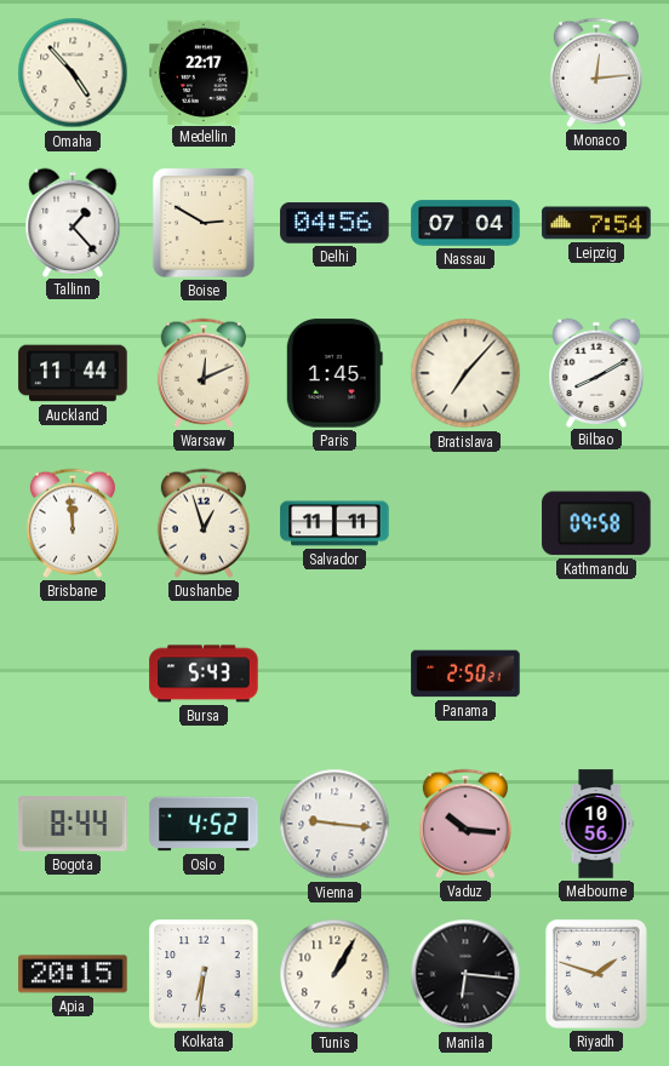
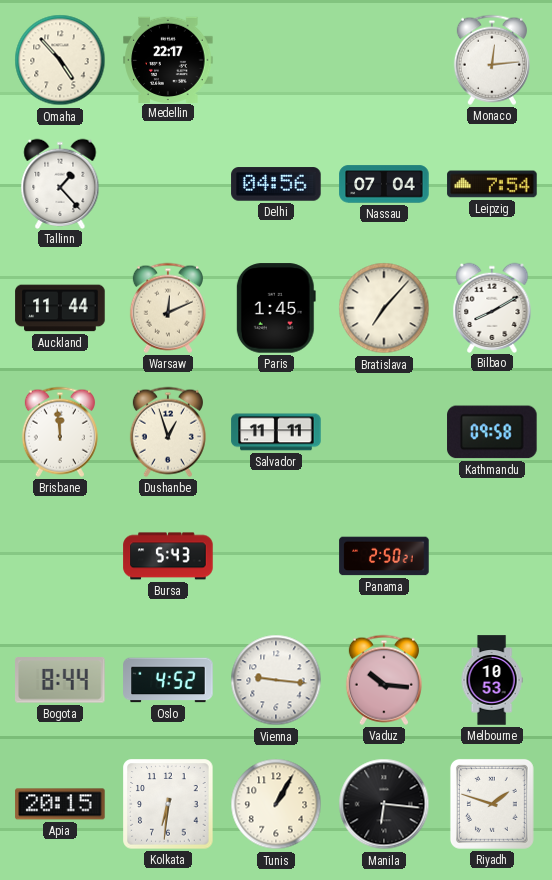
Boise: 2:50 -> none (204, 223)
Melbourne: 10:56 -> 10:53 (492, 680)
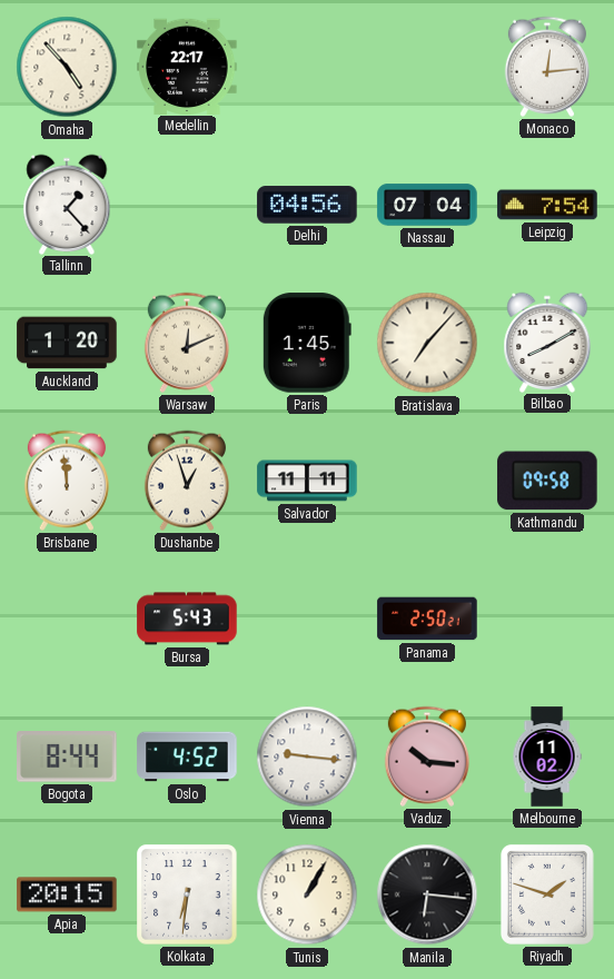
Auckland: 11:44 -> 1:20 (67, 343)
Melbourne: 10:53 -> 11:02 (547, 756)
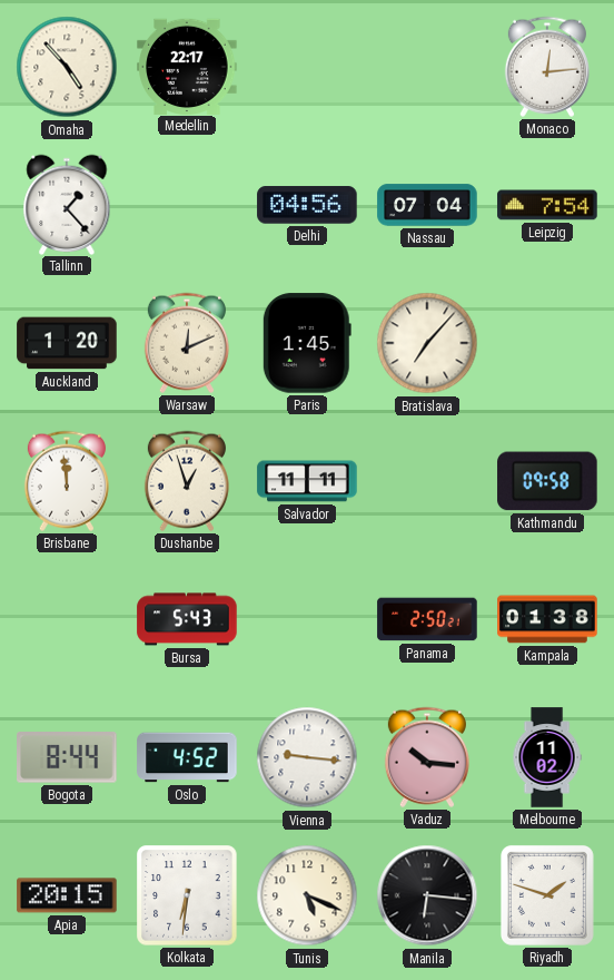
Bilbao: 8:10 -> none (547, 342)
Kampala: none -> 01:38 (547, 619)
Tunis: 1:05 -> 5:19 (307, 895)
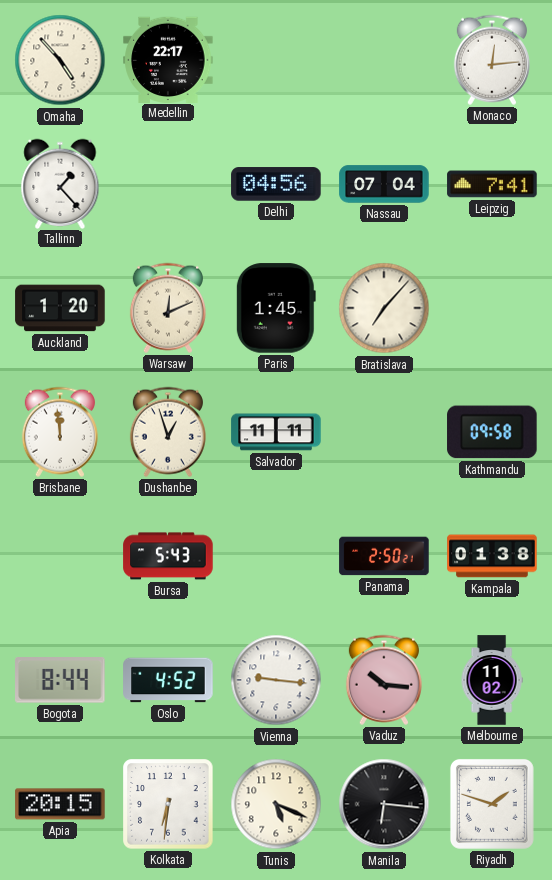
Leipzig: 7:54 -> 7:41 (492, 184)
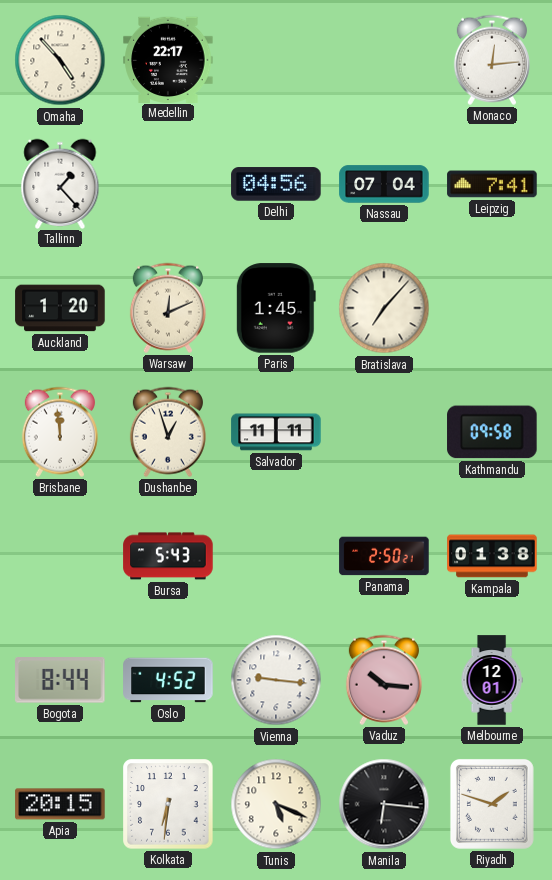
Melbourne: 11:02 -> 12:01 (492, 680)
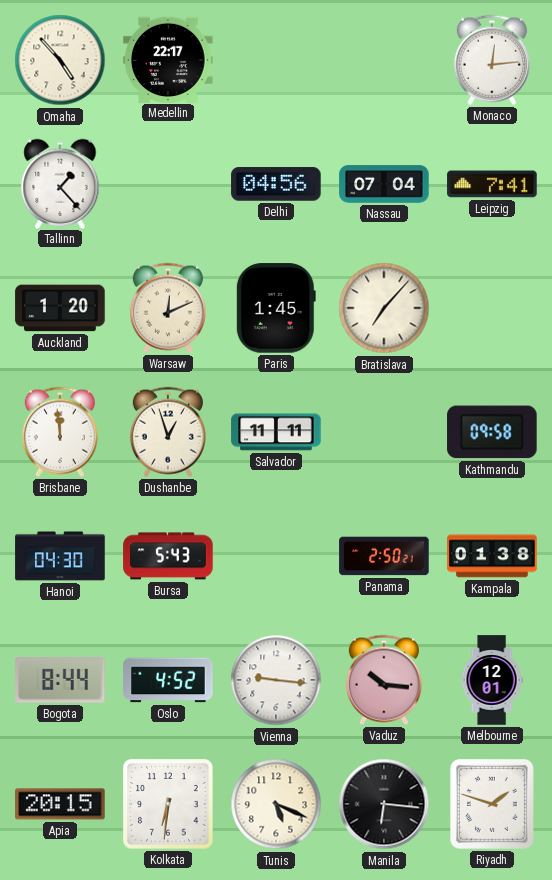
Hanoi: none -> 04:30 (60, 556)
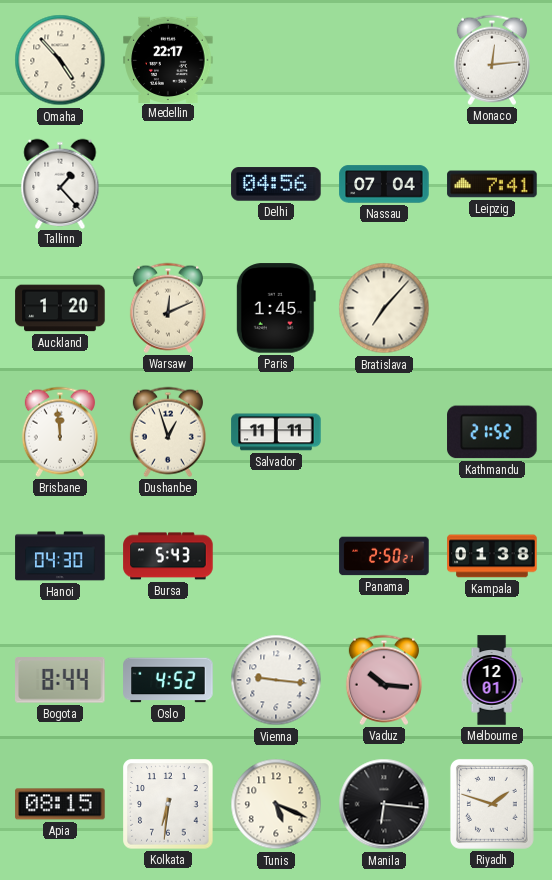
Kathmandu: 09:58 -> 21:52 (492, 432)
Apia: 20:15 -> 08:15 (60, 804)
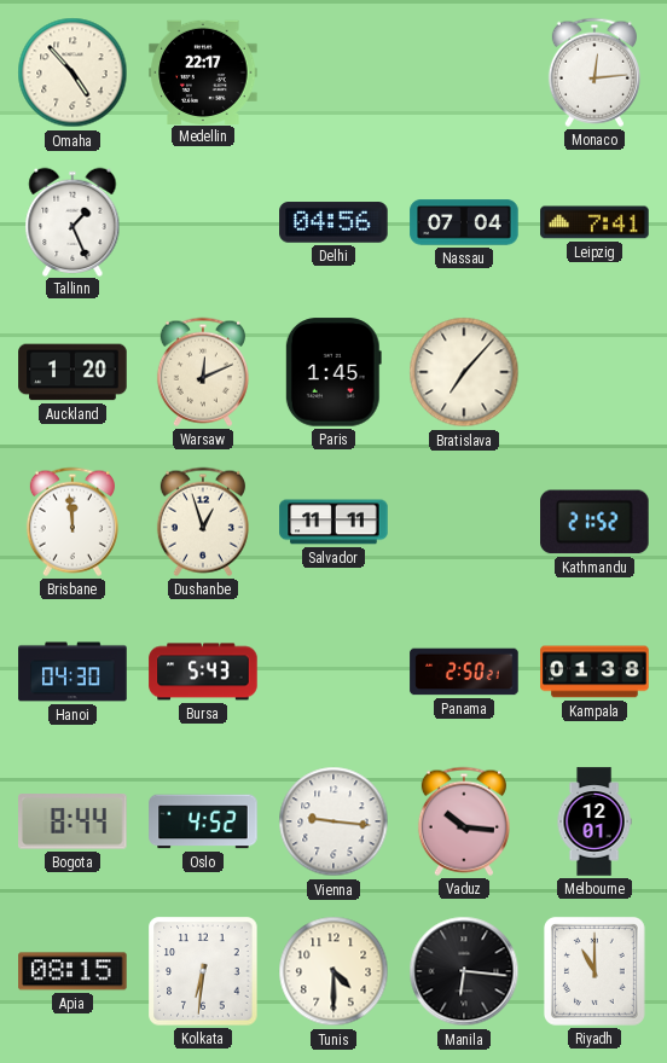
Tallinn: 1:23 -> 1:26 (72, 221)
Tunis: 5:19 -> 4:30 (333, 971)
Riyadh: 1:48 -> 11:00 (594, 971)
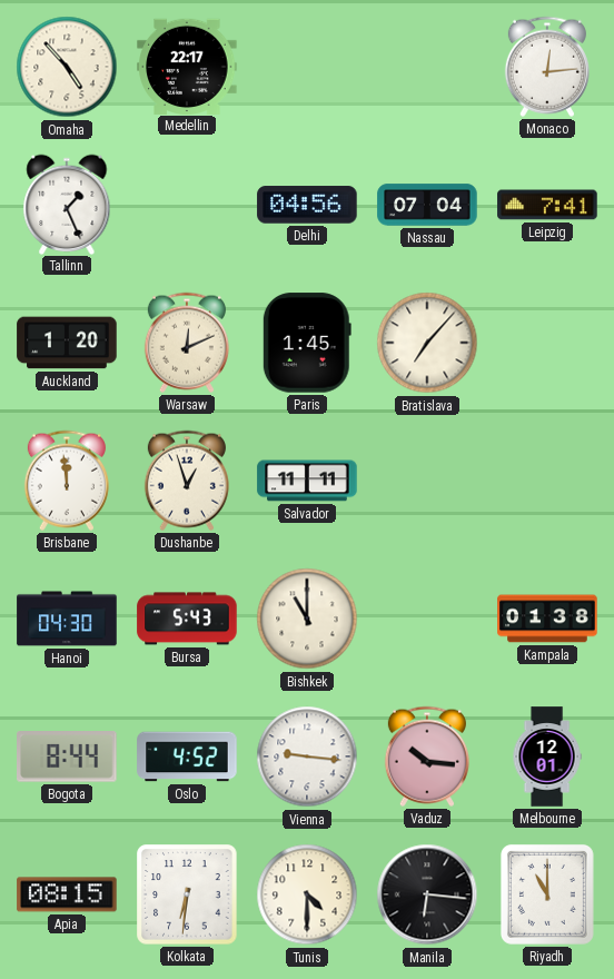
Kathmandu: 21:52 -> none (594, 522)
Bishkek: none -> 11:00 (307, 619)
Panama: 2:50 -> none (464, 672)
